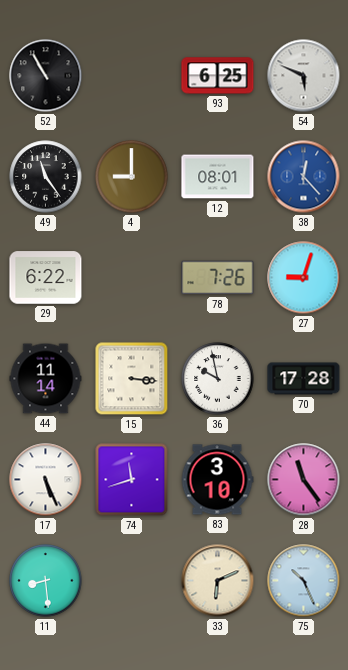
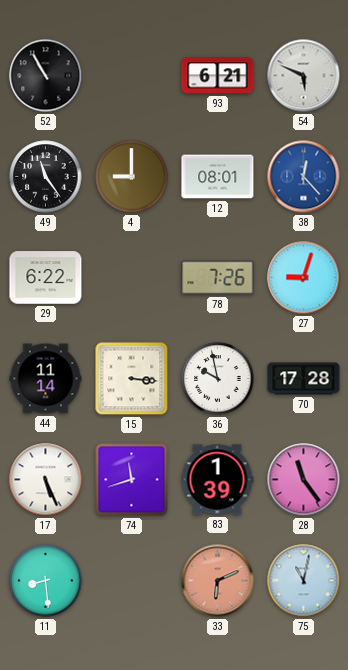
93: 6:25 -> 6:21 (218, 76)
83: 3:10 -> 1:39 (217, 480)
33 dial: cream -> salmon (218, 581)
75: 10:26 -> 11:02 (304, 581)
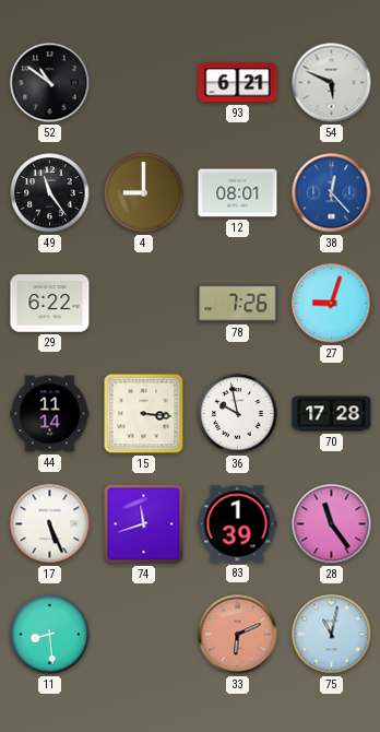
52: 10:55 -> 10:51 (50, 83)
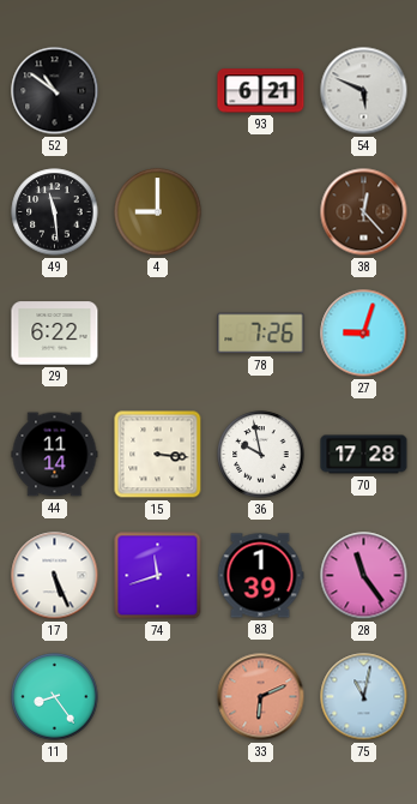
49: 11:24 -> 11:29 (55, 212)
12: 08:01 -> none (238, 193)
38 dial: blue -> brown (364, 212)
11: 8:29 -> 8:24 (55, 697)
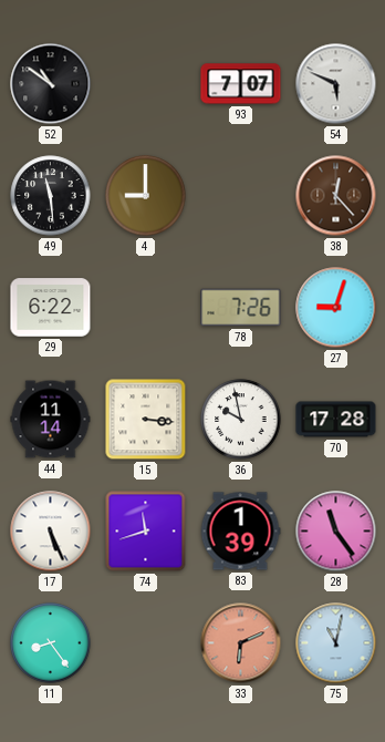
93: 6:21 -> 7:07 (241, 84)
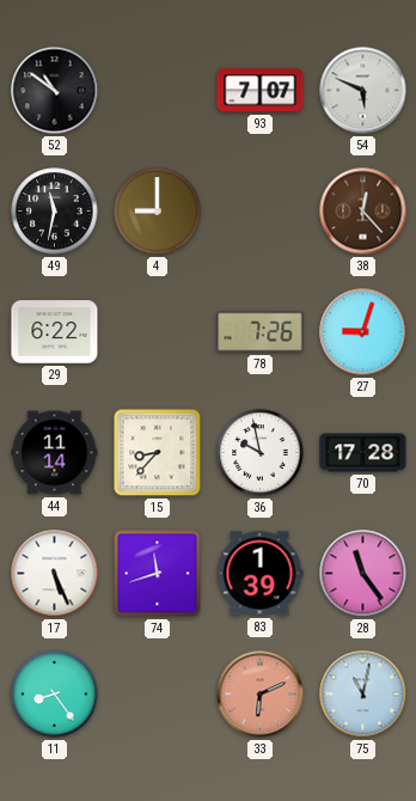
49: 11:29 -> 11:32 (55, 212)
15: 3:16 -> 8:37 (158, 453)
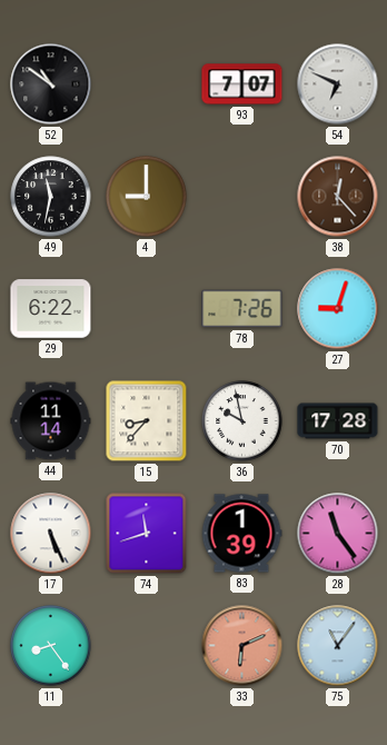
54: 5:49 -> 6:49 (338, 85)
75: 11:02 -> 11:06 (338, 646)
